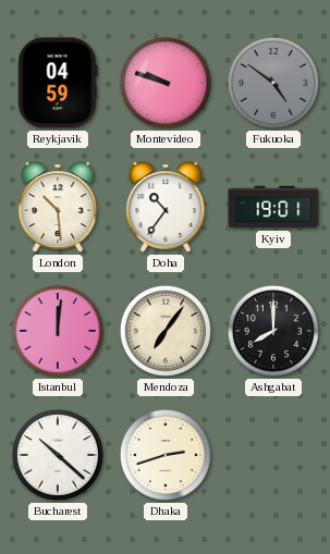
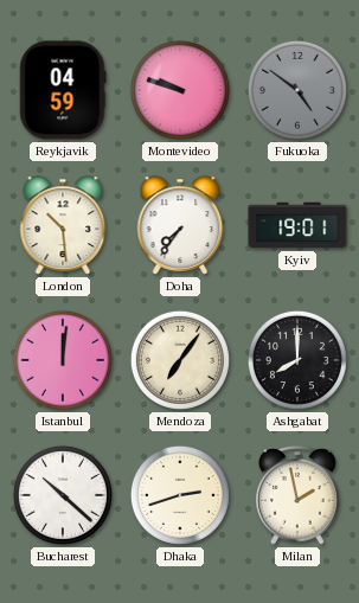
Doha: 10:36 -> 7:36 (180, 225)
Milan: none -> 1:58 (297, 496)
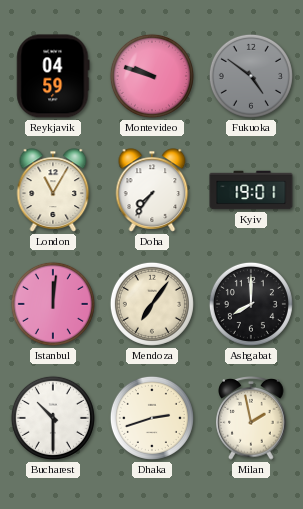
London: 10:29 -> 11:05 (53, 190)
Bucharest: 10:22 -> 10:30 (53, 418)
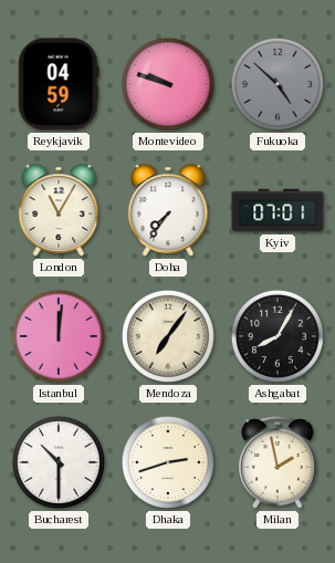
Fukuoka: 4:51 -> 4:52 (278, 84)
Kyiv: 19:01 -> 07:01 (278, 210)
Ashgabat: 8:00 -> 8:05 (278, 336)
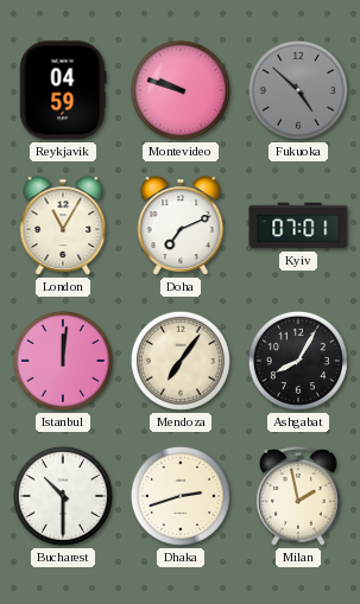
Doha: 7:36 -> 7:11 (181, 225)
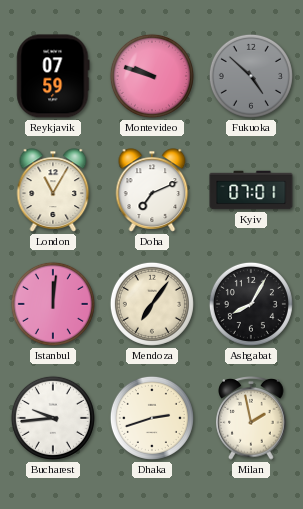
Reykjavik: 04:59 -> 07:59 (53, 76)
Bucharest: 10:30 -> 9:44 (53, 418)
